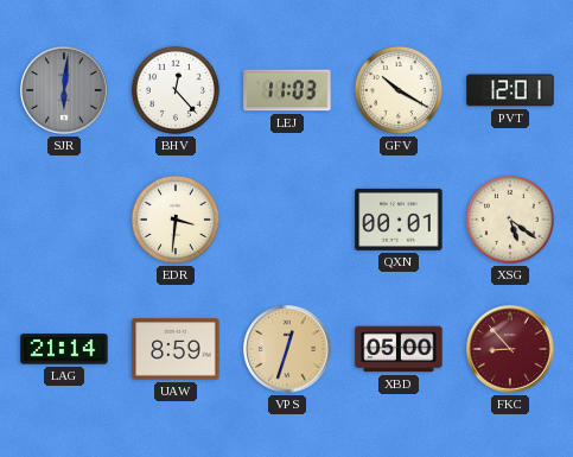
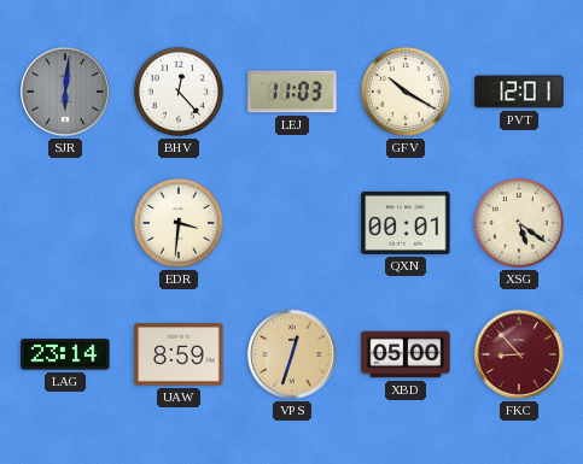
LAG: 21:14 -> 23:14 (65, 354)
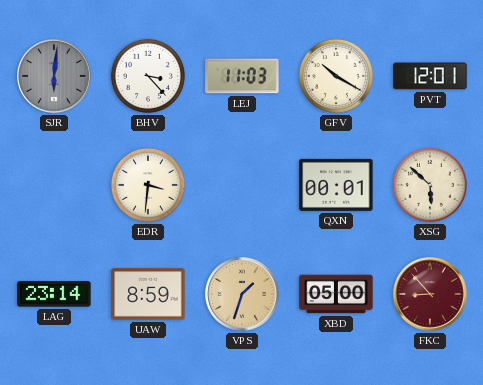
BHV: 12:23 -> 3:23 (148, 76)
XSG: 5:21 -> 5:52 (430, 185)
VPS: 12:33 -> 1:33 (242, 294)
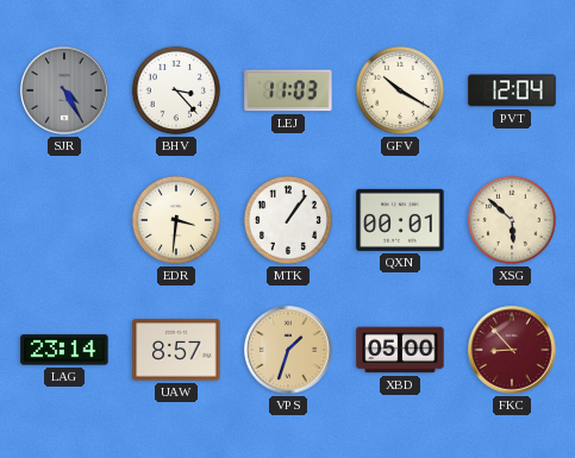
SJR: 6:01 -> 4:25 (64, 90)
PVT: 12:01 -> 12:04 (512, 90)
MTK: none -> 1:06 (288, 220)
UAW: 8:59 -> 8:57 (176, 350)
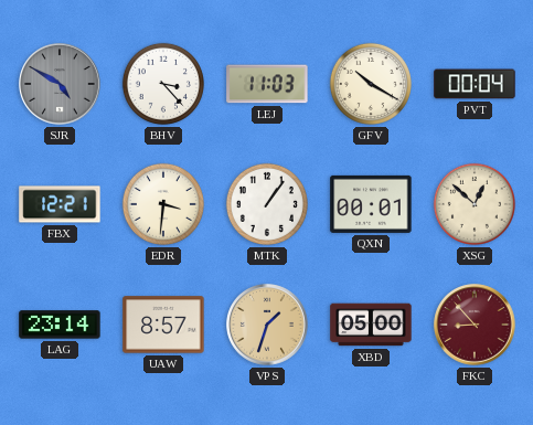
SJR: 4:25 -> 4:50 (60, 84)
PVT: 12:04 -> 00:04 (475, 84)
FBX: none -> 12:21 (60, 204)
XSG: 5:52 -> 12:52 (475, 204)
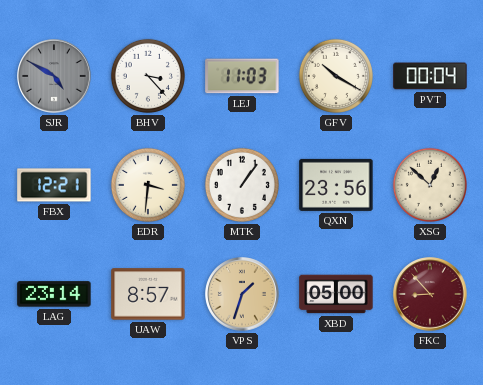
QXN: 00:01 -> 23:56 (336, 185)
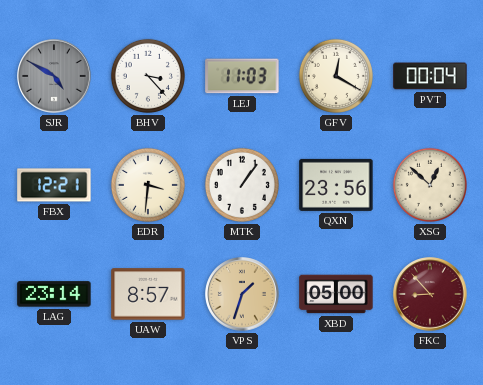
GFV: 10:20 -> 12:20 (336, 76)
